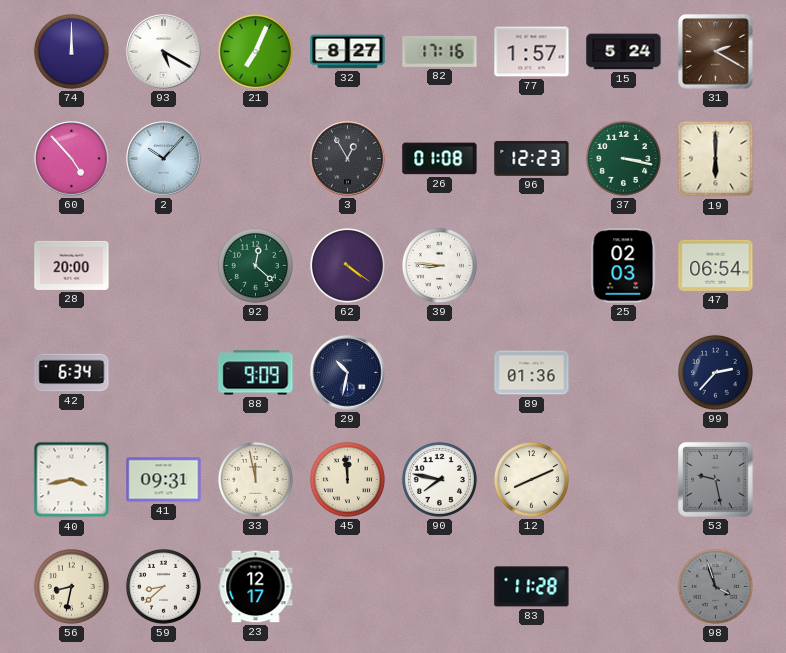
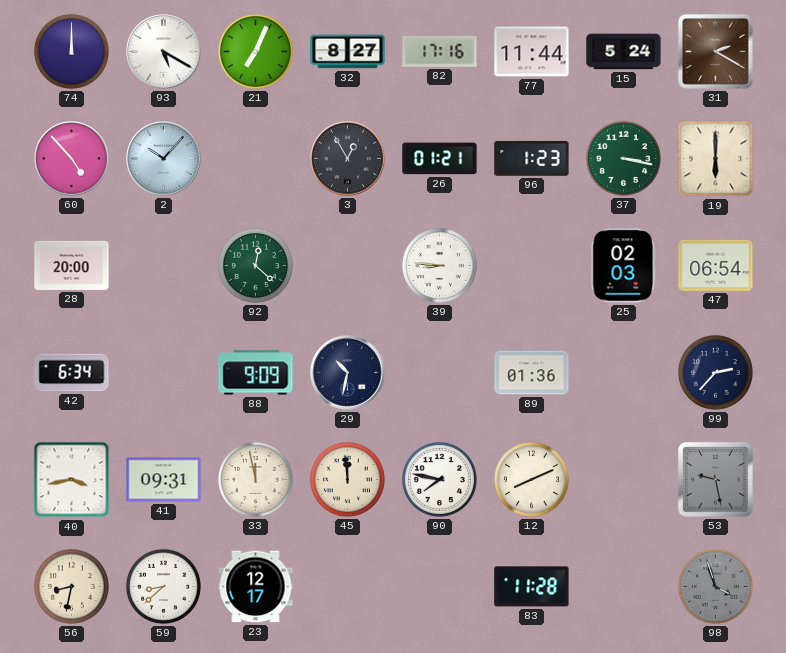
77: 1:57 -> 11:44 (532, 52)
26: 01:08 -> 01:21 (440, 159)
96: 12:23 -> 1:23 (532, 158)
62: 4:21 -> none (347, 265)
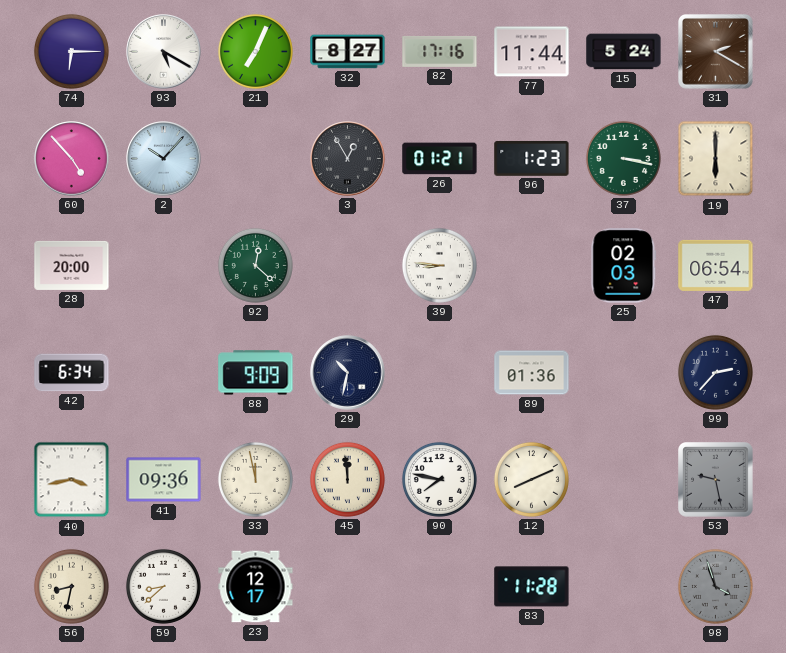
74: 12:00 -> 6:15 (71, 51)
41: 09:31 -> 09:36 (164, 480)
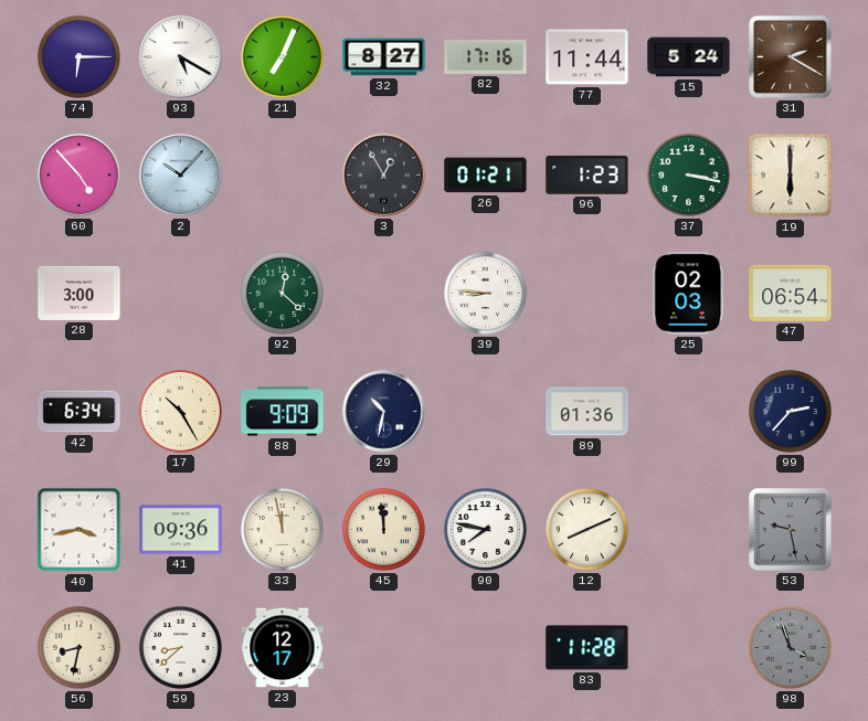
28: 20:00 -> 3:00 (80, 293)
17: none -> 10:25 (180, 411)
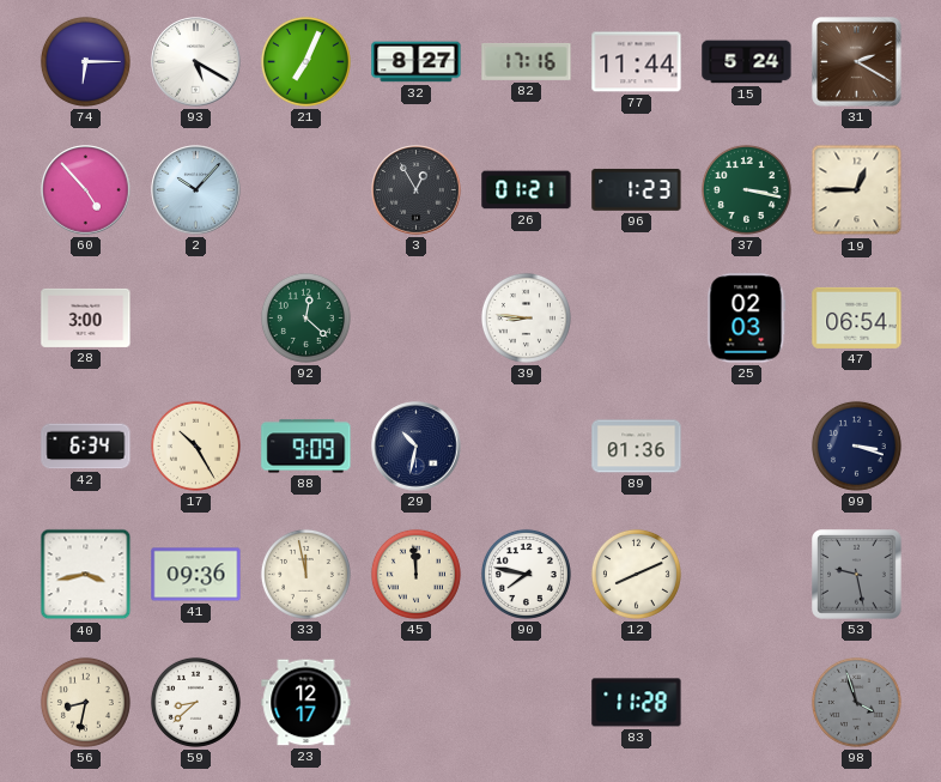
19: 6:00 -> 12:45 (857, 190)
99: 2:37 -> 3:18 (856, 445)
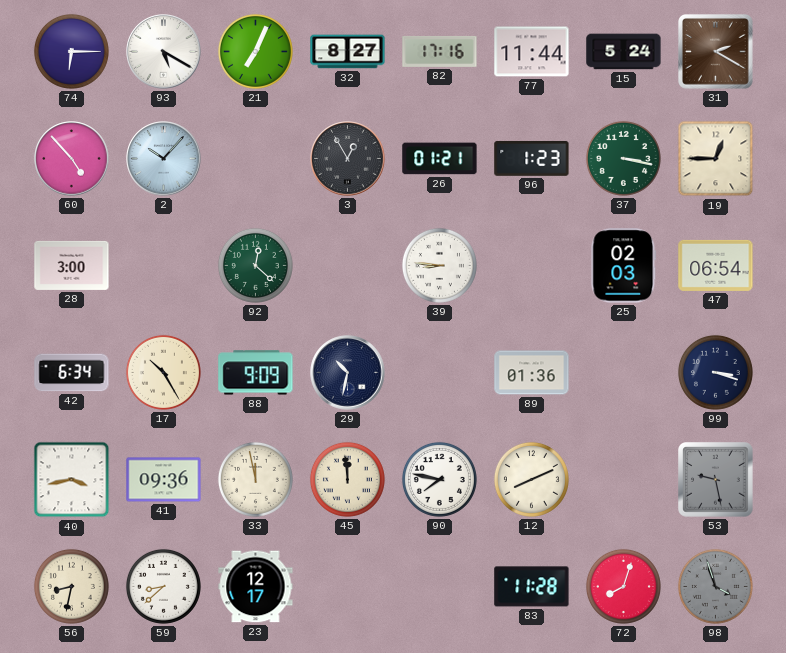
72: none -> 8:03 (623, 586)
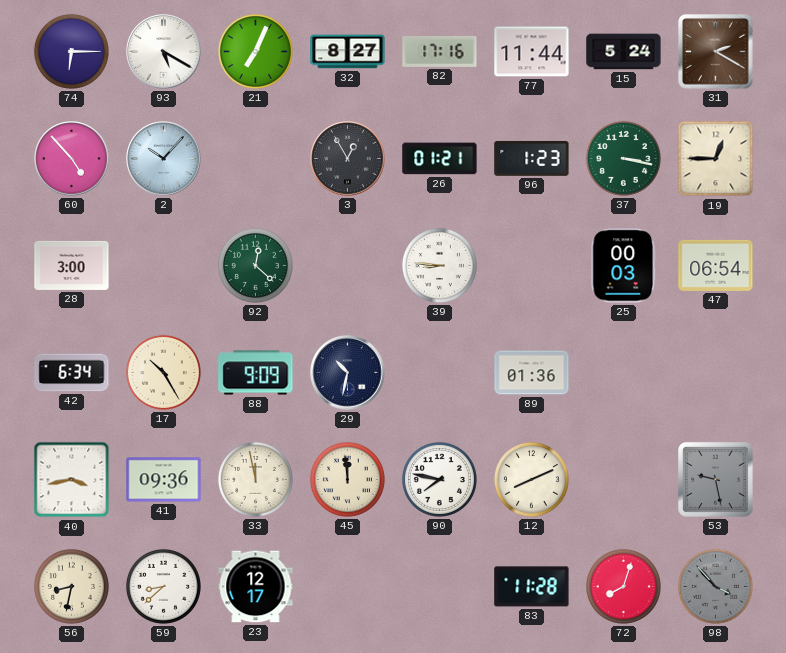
25: 02:03 -> 00:03 (624, 266)
99: 3:18 -> none (715, 372)
98: 3:57 -> 3:53 (715, 586)
